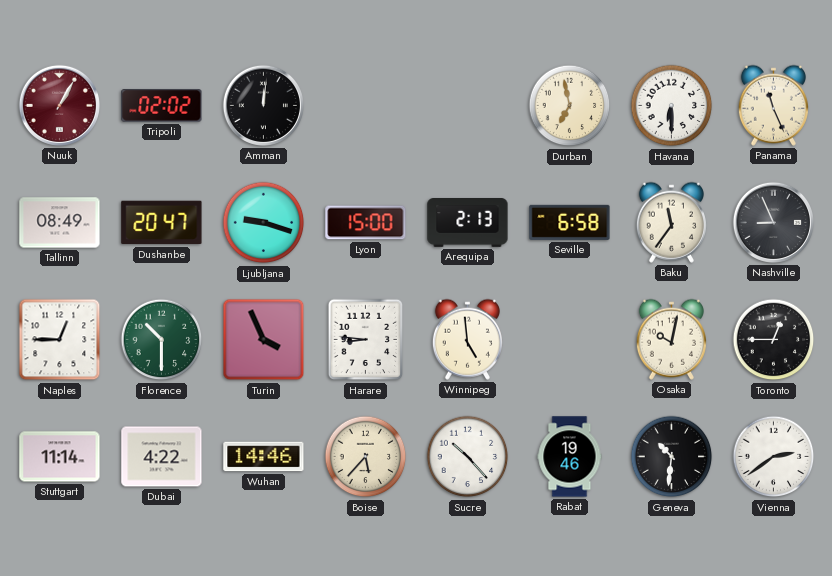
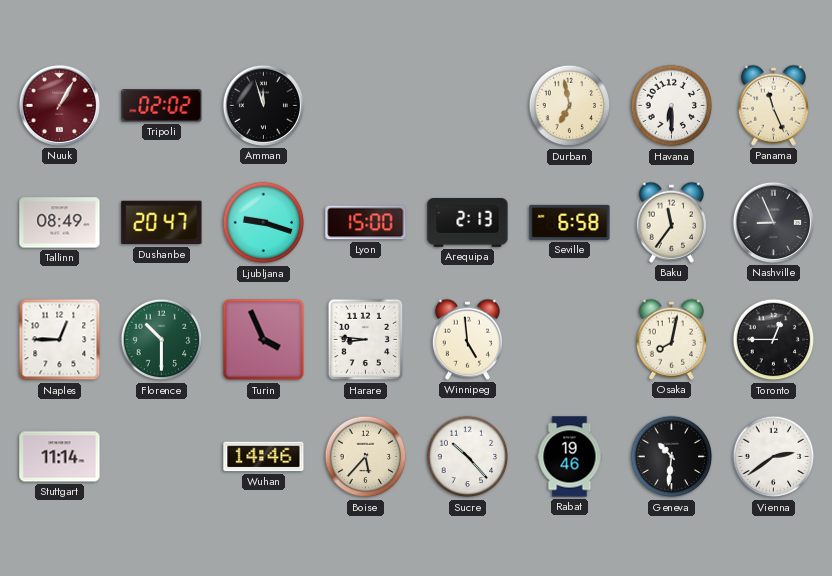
Amman: 12:01 -> 11:57 (263, 105)
Osaka: 10:02 -> 8:02 (671, 339)
Dubai: 4:22 -> none (162, 457)
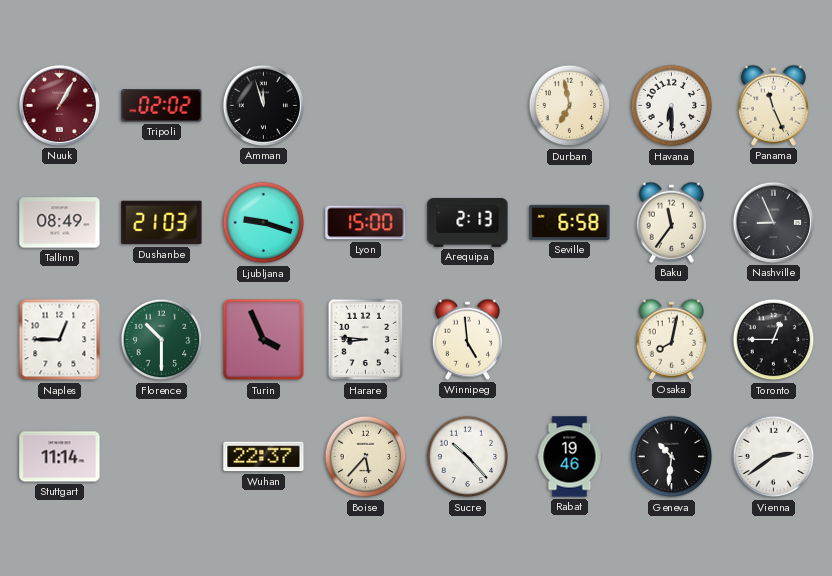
Dushanbe: 20:47 -> 21:03 (162, 223)
Wuhan: 14:46 -> 22:37 (264, 457)
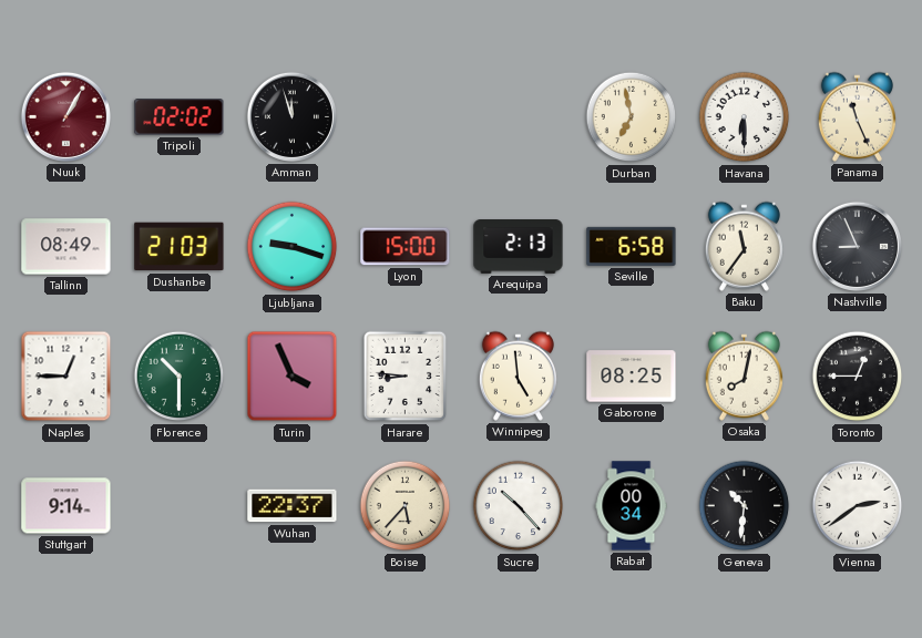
Gaborone: none -> 08:25 (632, 377)
Stuttgart: 11:14 -> 9:14 (66, 506)
Rabat: 19:46 -> 00:34 (632, 506)
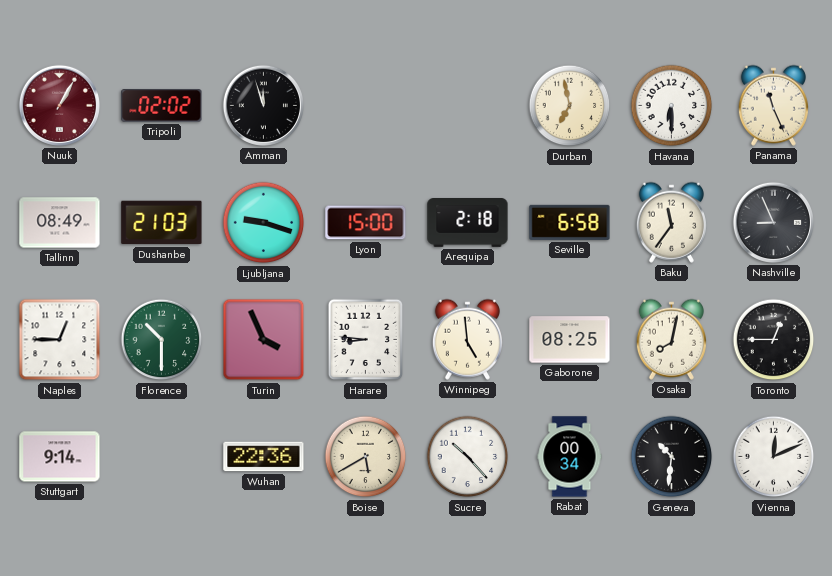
Arequipa: 2:13 -> 2:18 (468, 223)
Wuhan: 22:37 -> 22:36 (264, 457)
Boise: 5:37 -> 5:40 (366, 457)
Vienna: 2:39 -> 12:11 (774, 457)
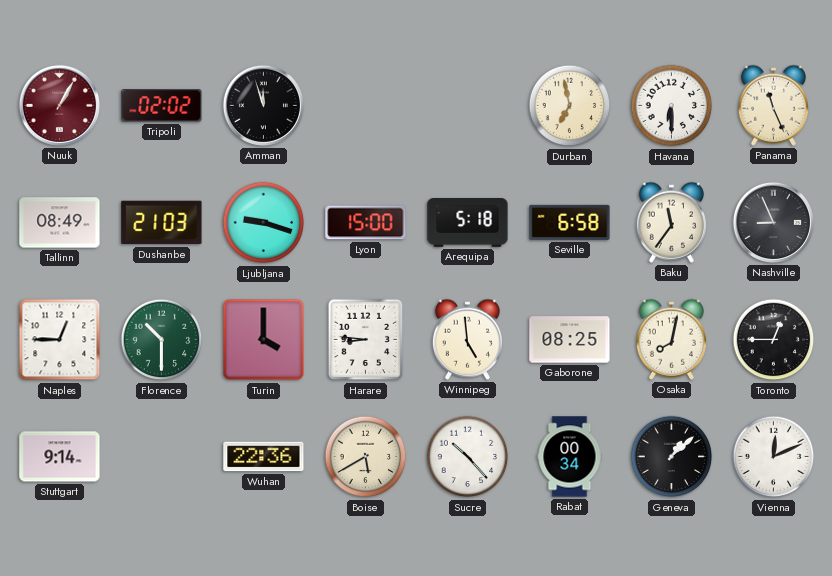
Arequipa: 2:18 -> 5:18 (468, 223)
Turin: 3:56 -> 4:00 (264, 340)
Geneva: 10:31 -> 1:08 (672, 457)
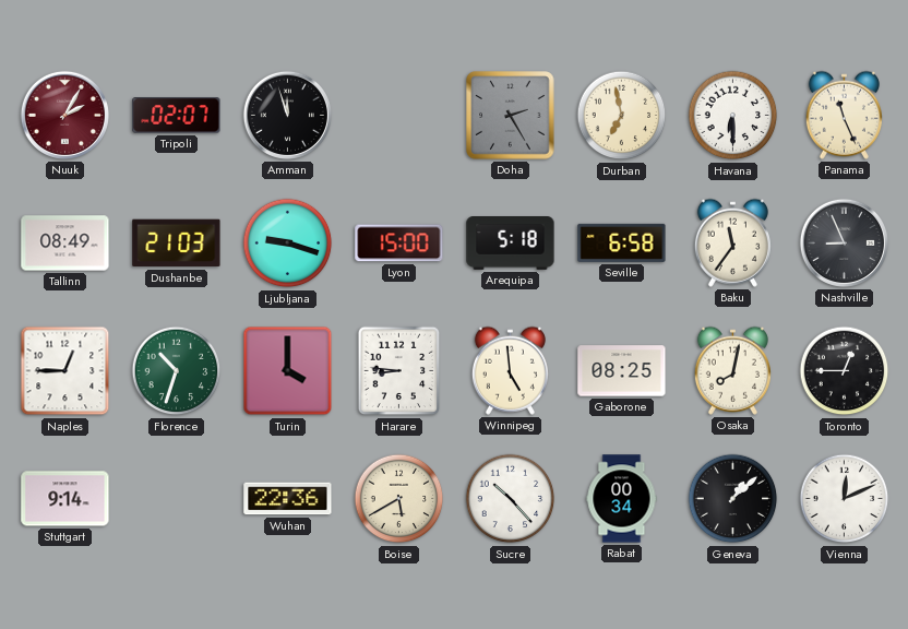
Nuuk: 1:05 -> 2:05 (64, 115)
Tripoli: 02:02 -> 02:07 (177, 116)
Doha: none -> 2:25 (511, 116)
Florence: 10:30 -> 10:33 (177, 371)
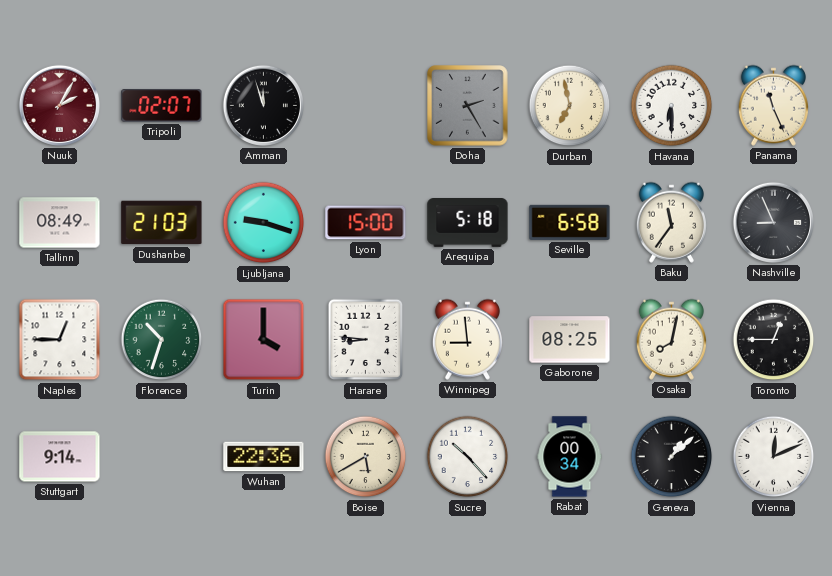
Winnipeg: 4:59 -> 8:59 (467, 339)
